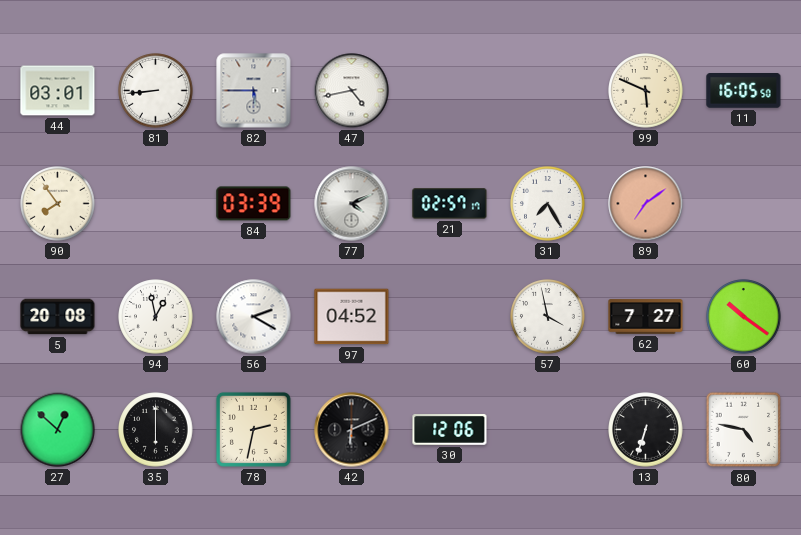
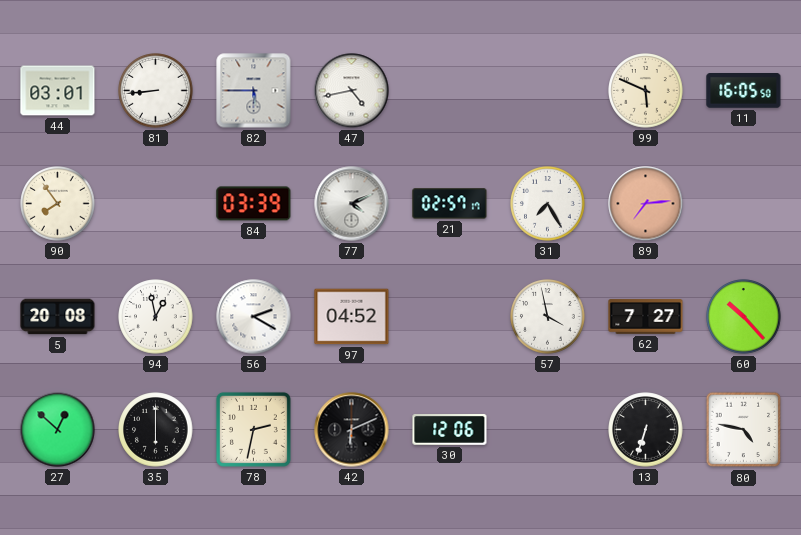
89: 7:09 -> 7:14 (646, 204)
60: 10:21 -> 10:23 (744, 317)
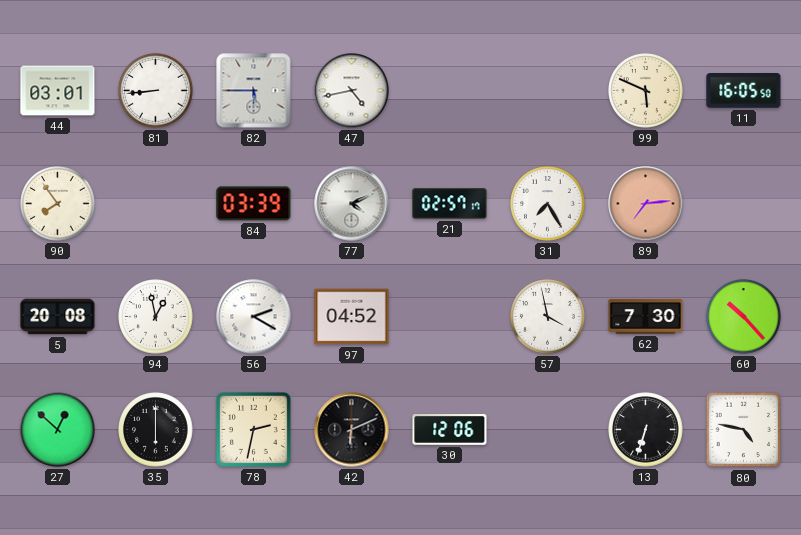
62: 7:27 -> 7:30 (646, 317)
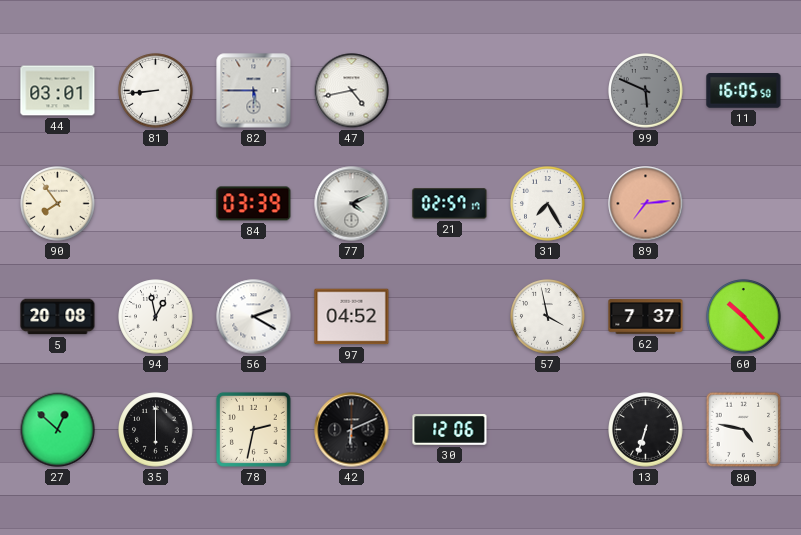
99 dial: cream -> grey (646, 91)
62: 7:30 -> 7:37 (646, 317)
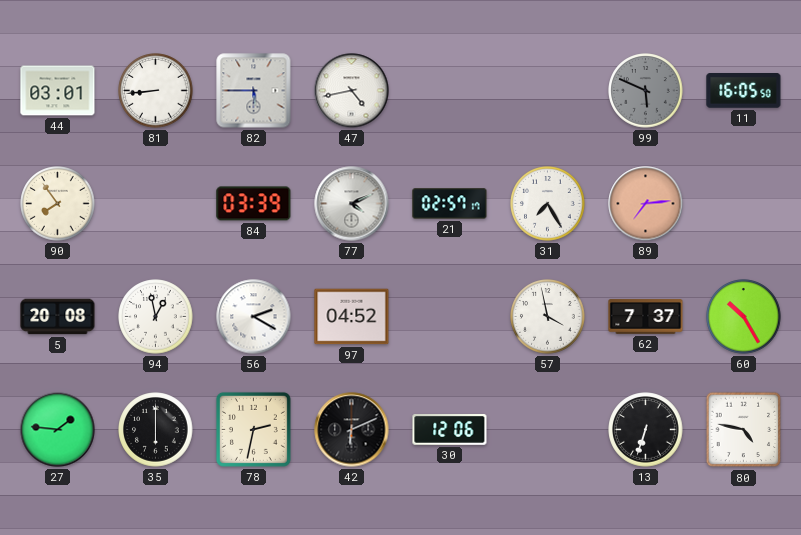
60: 10:23 -> 10:25 (744, 317)
27: 12:52 -> 1:46 (58, 430)
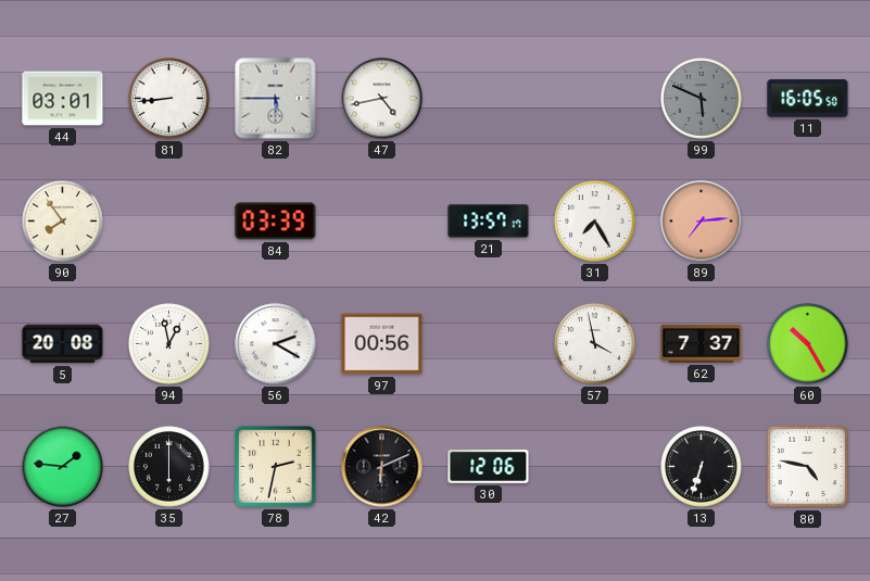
77: 4:11 -> none (352, 204)
21: 02:57 -> 13:57 (489, 222)
97: 04:52 -> 00:56 (382, 344)
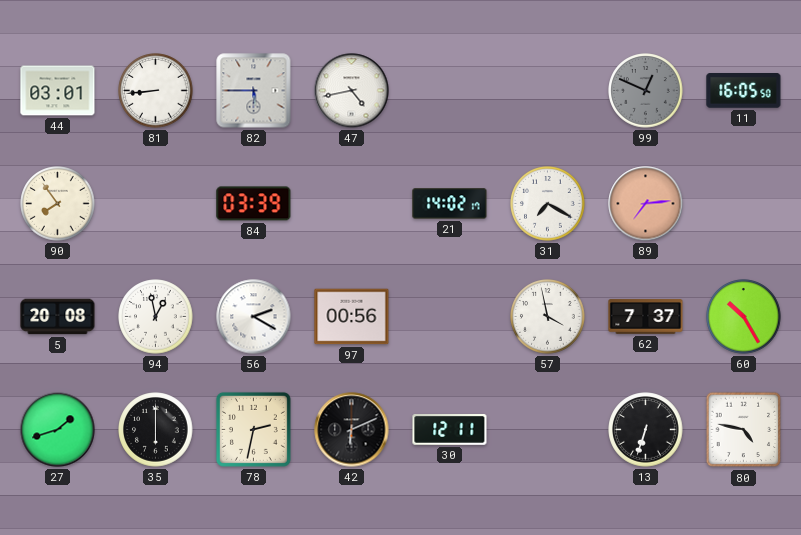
99: 5:49 -> 12:49 (646, 91)
21: 13:57 -> 14:02 (450, 204)
31: 7:25 -> 7:20 (548, 204)
27: 1:46 -> 1:42 (58, 430)
30: 12:06 -> 12:11 (450, 430)
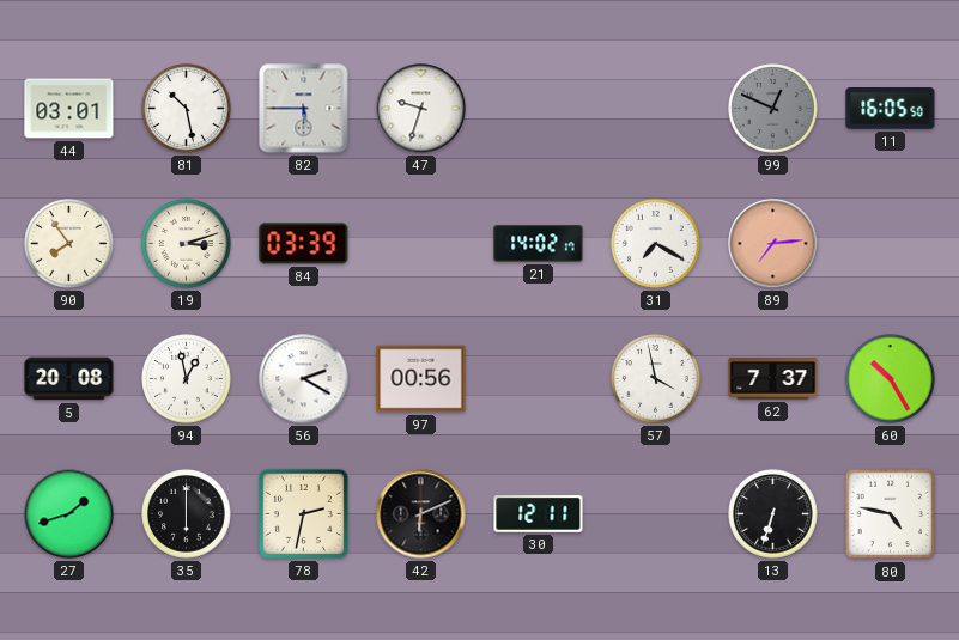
81: 8:44 -> 10:28 (187, 109)
47: 4:43 -> 9:33 (421, 109)
19: none -> 3:12 (187, 244)
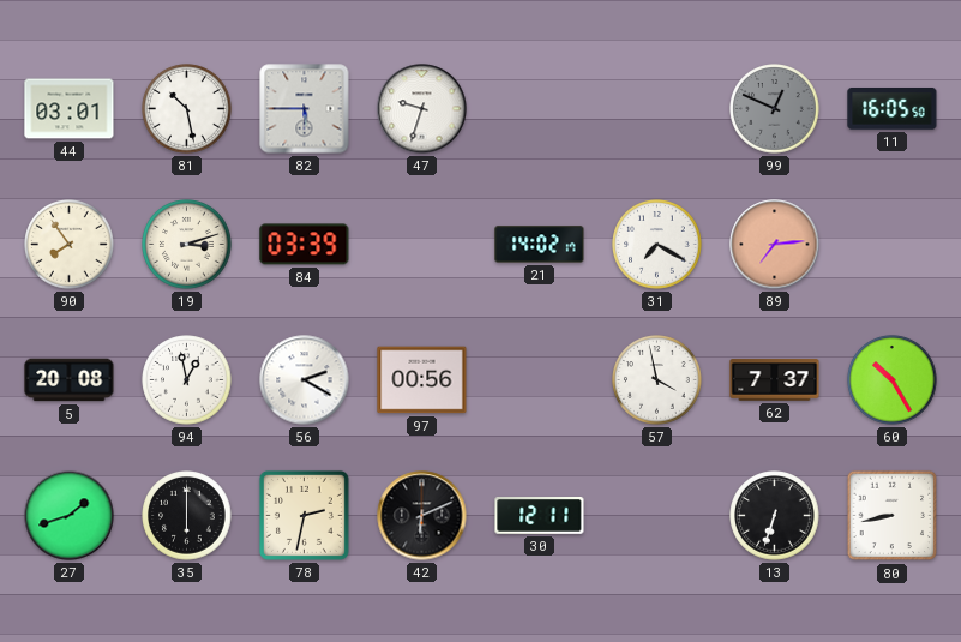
80: 4:47 -> 8:43 (893, 516)
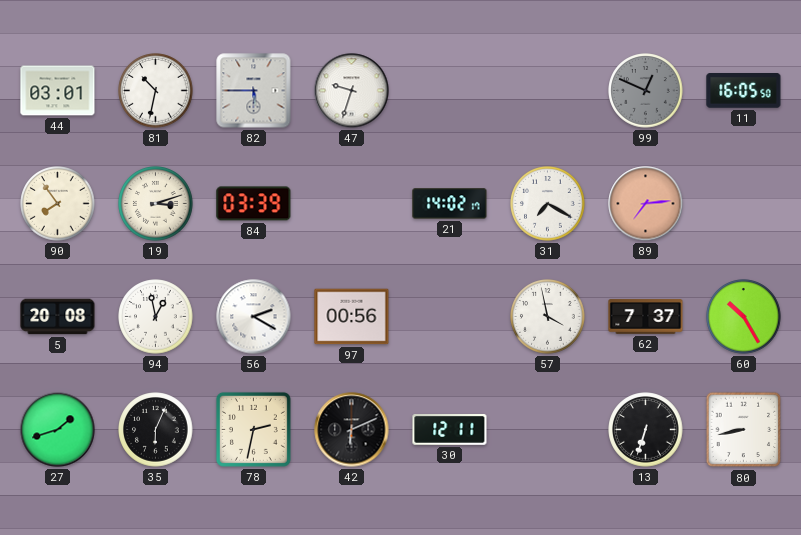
81: 10:28 -> 10:32 (156, 91)
35: 6:00 -> 6:04 (156, 430)
